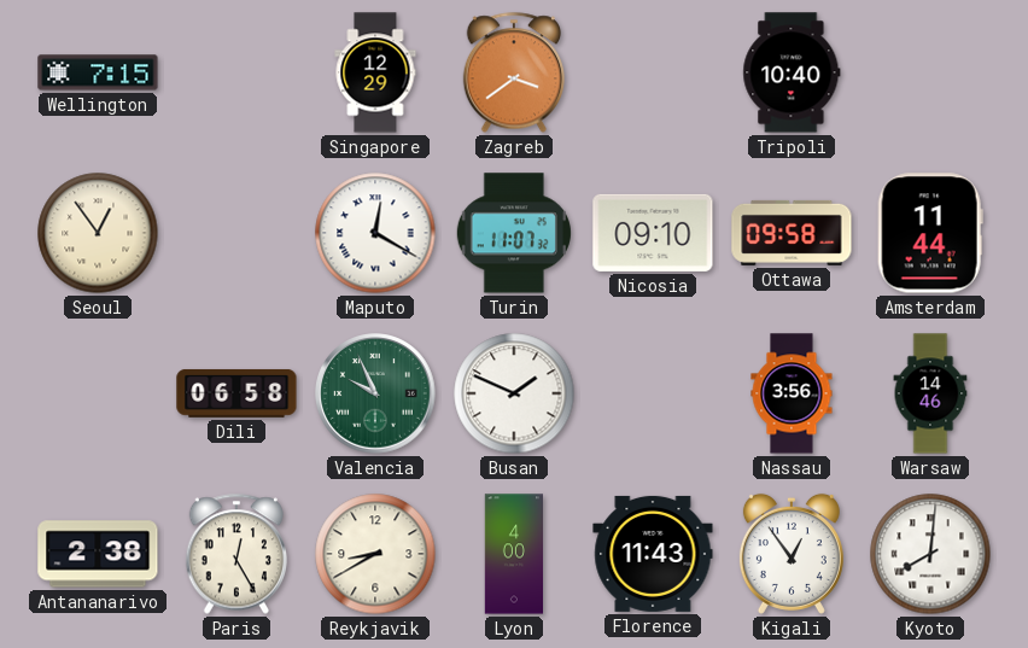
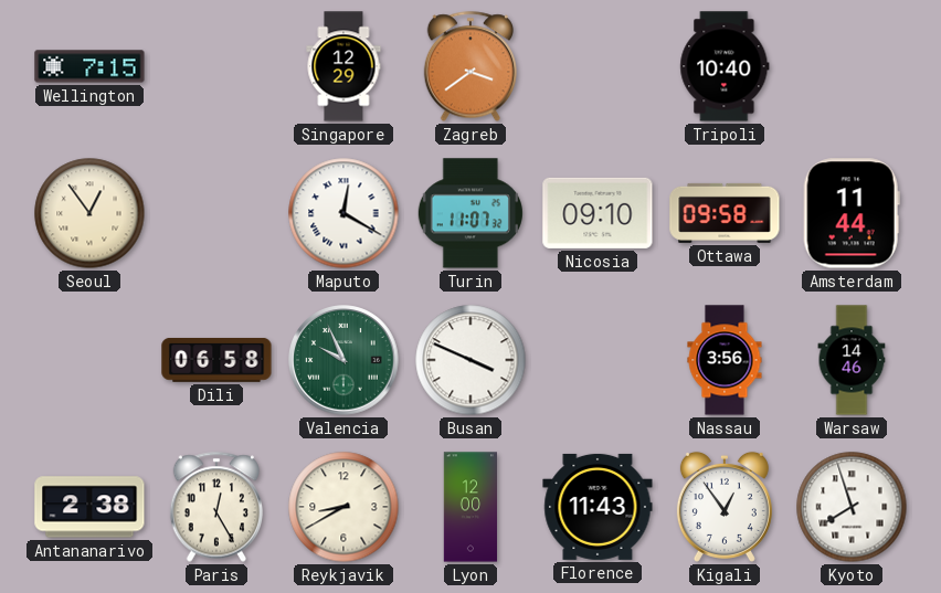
Busan: 1:49 -> 3:49 (470, 360)
Lyon: 4:00 -> 12:00 (470, 507)
Kyoto: 8:01 -> 7:57 (852, 507)
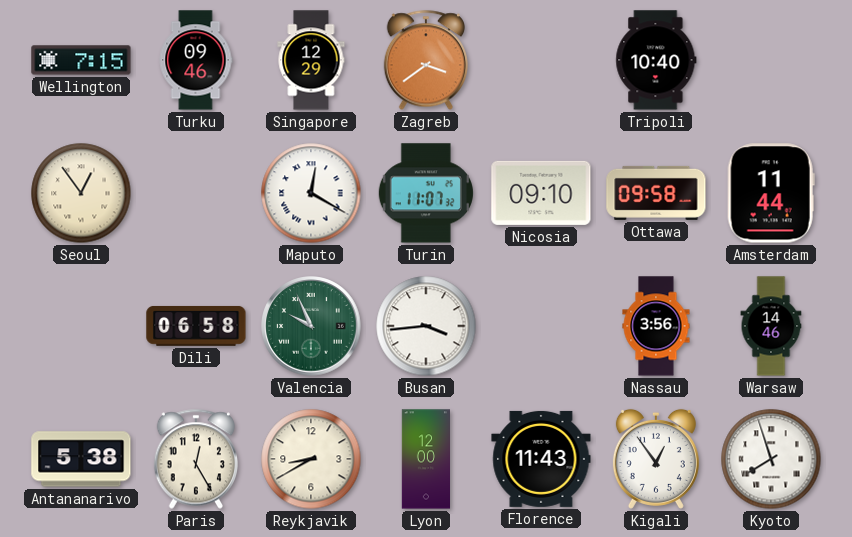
Turku: none -> 09:46 (196, 60)
Busan: 3:49 -> 3:44 (426, 326)
Antananarivo: 2:38 -> 5:38 (81, 459)
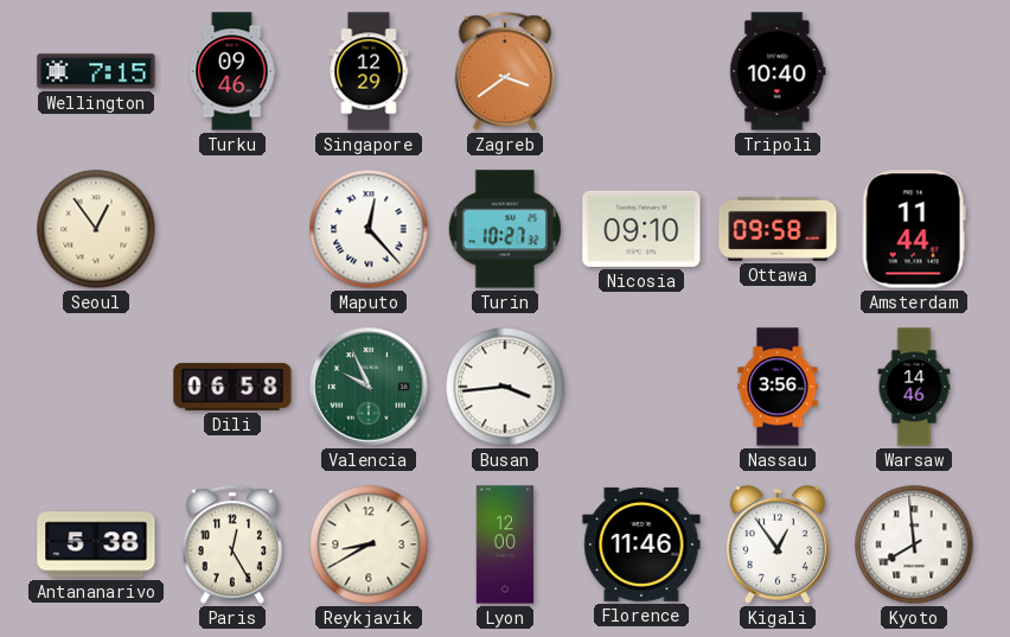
Maputo: 12:20 -> 12:23 (369, 229)
Turin: 11:07 -> 10:27 (505, 229)
Florence: 11:43 -> 11:46 (641, 544)
Kyoto: 7:57 -> 7:59 (914, 544)
